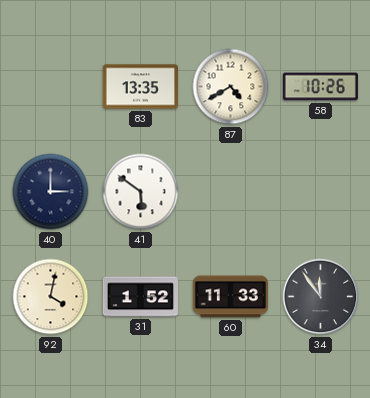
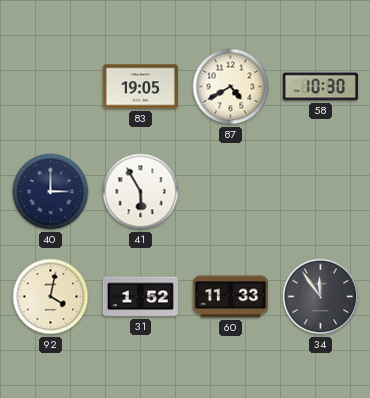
83: 13:35 -> 19:05 (140, 87)
58: 10:26 -> 10:30 (320, 87)
41: 5:51 -> 5:55 (141, 192)
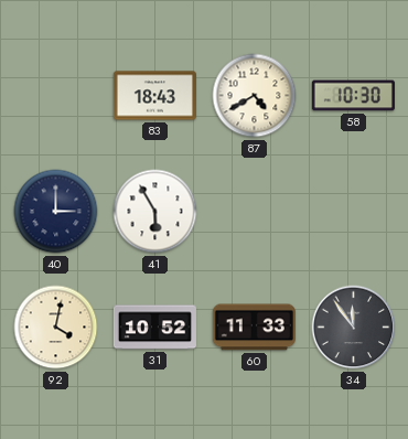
83: 19:05 -> 18:43 (154, 96)
31: 1:52 -> 10:52 (154, 328)
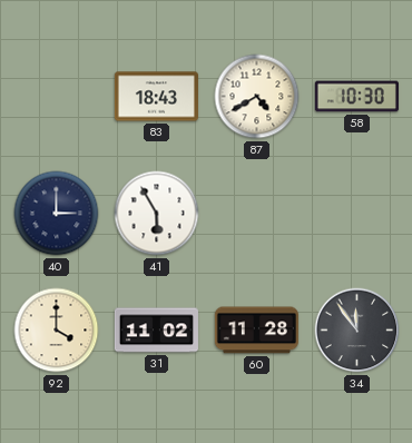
92: 4:02 -> 4:00 (57, 331)
31: 10:52 -> 11:02 (156, 331)
60: 11:33 -> 11:28 (256, 331)
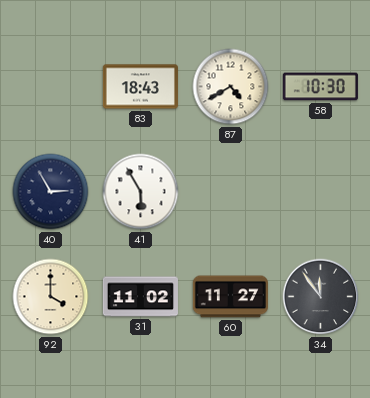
40: 3:00 -> 2:55 (51, 192)
60: 11:28 -> 11:27 (230, 297)
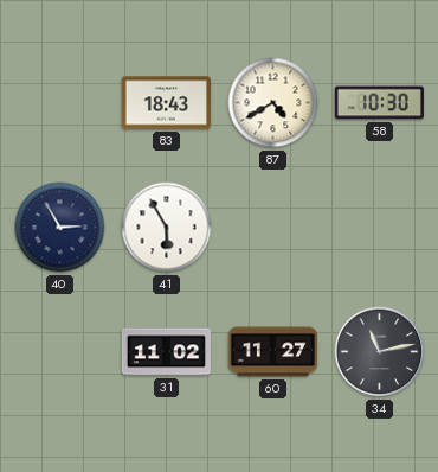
92: 4:00 -> none (51, 297)
34: 11:54 -> 11:13 (380, 352)
